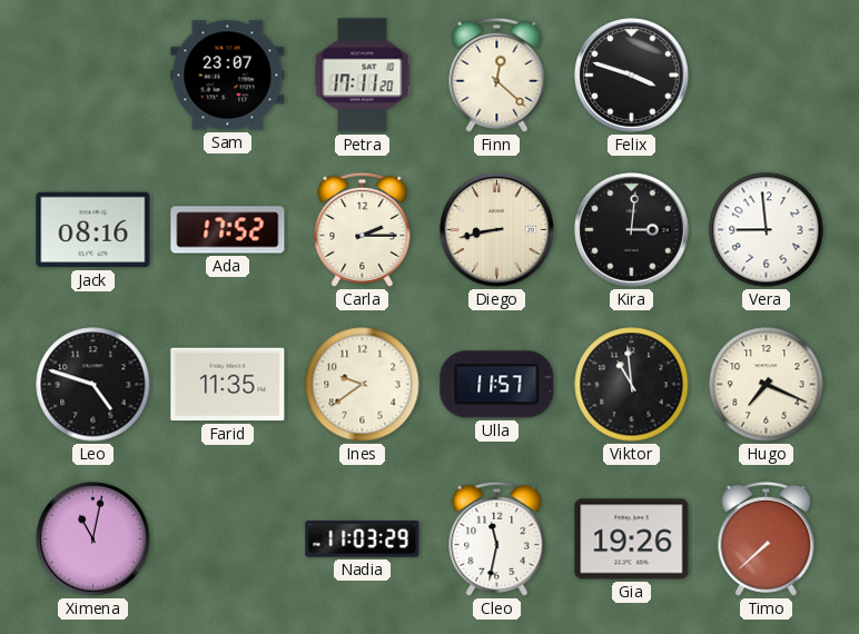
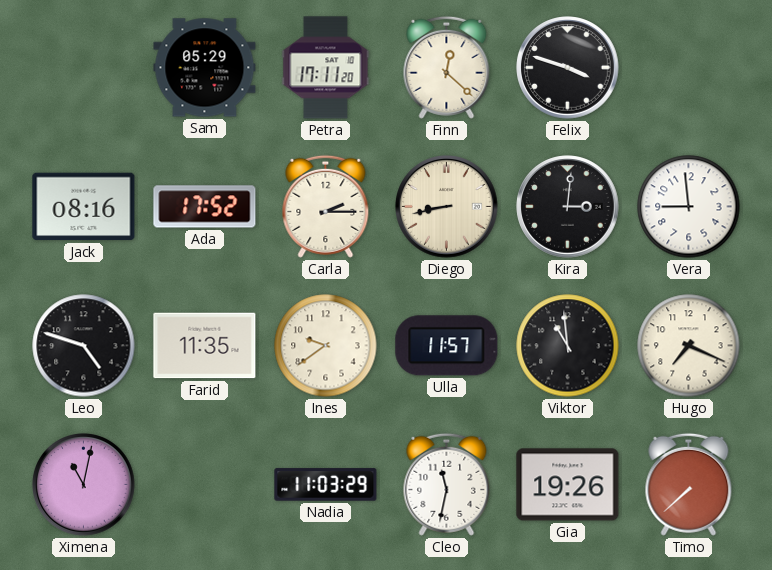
Sam: 23:07 -> 05:29 (205, 68)
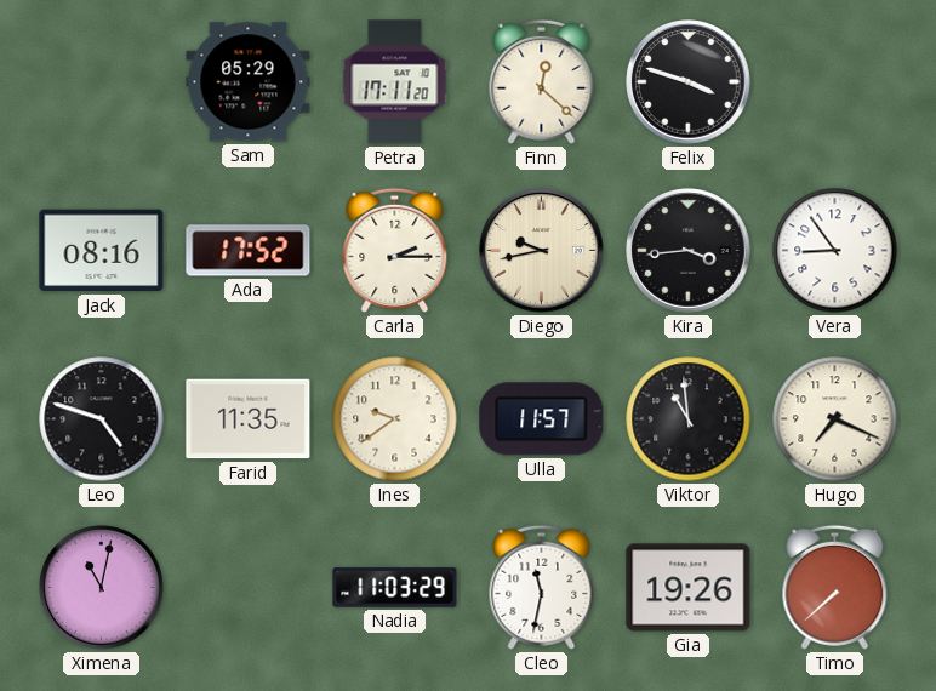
Diego: 8:43 -> 9:43 (542, 251)
Kira: 3:01 -> 3:44 (689, 251)
Vera: 8:59 -> 8:54 (835, 251)
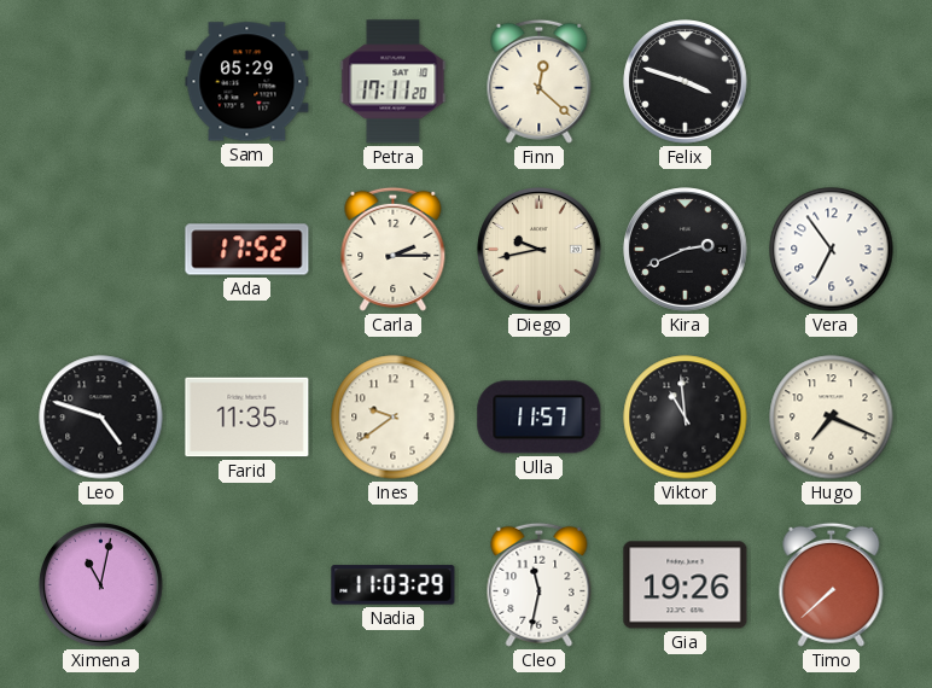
Jack: 08:16 -> none (102, 251)
Kira: 3:44 -> 2:41 (686, 250)
Vera: 8:54 -> 6:54 (832, 250)
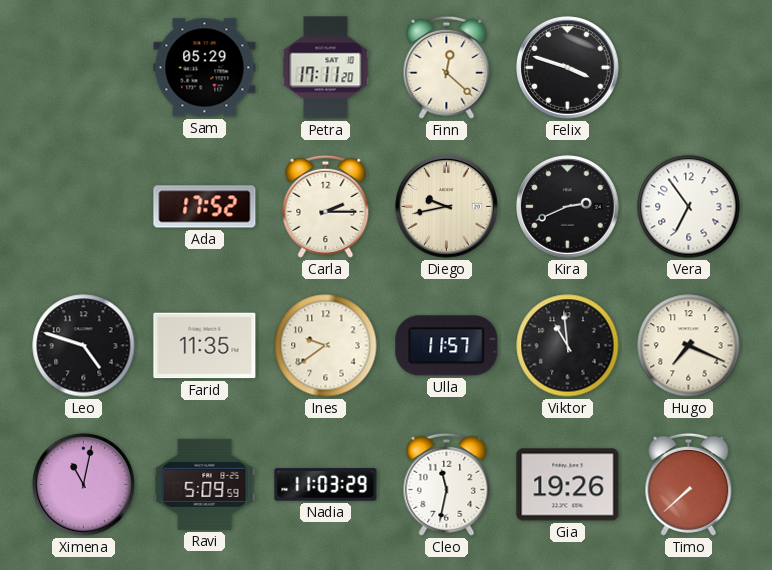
Ravi: none -> 5:09 (205, 484)
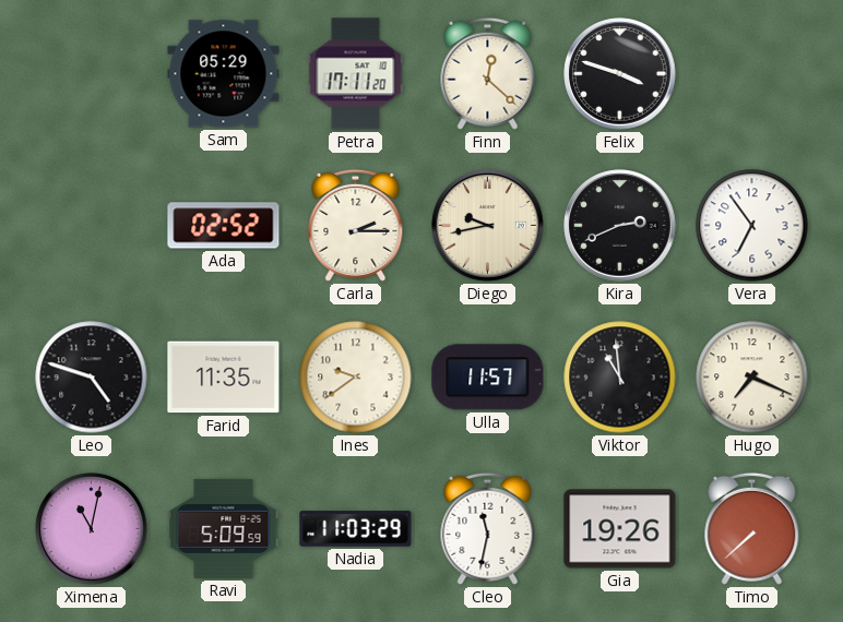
Ada: 17:52 -> 02:52 (224, 226)
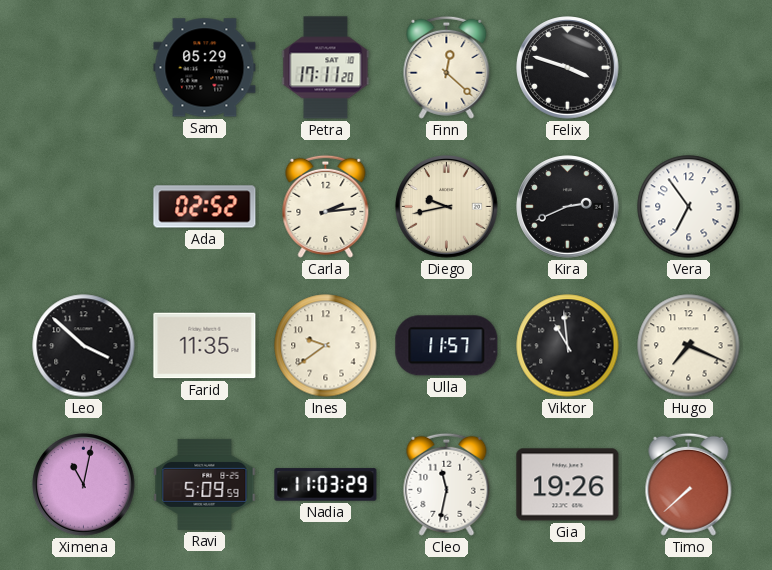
Carla: 2:15 -> 2:14 (326, 206)
Leo: 4:48 -> 3:52 (84, 346)
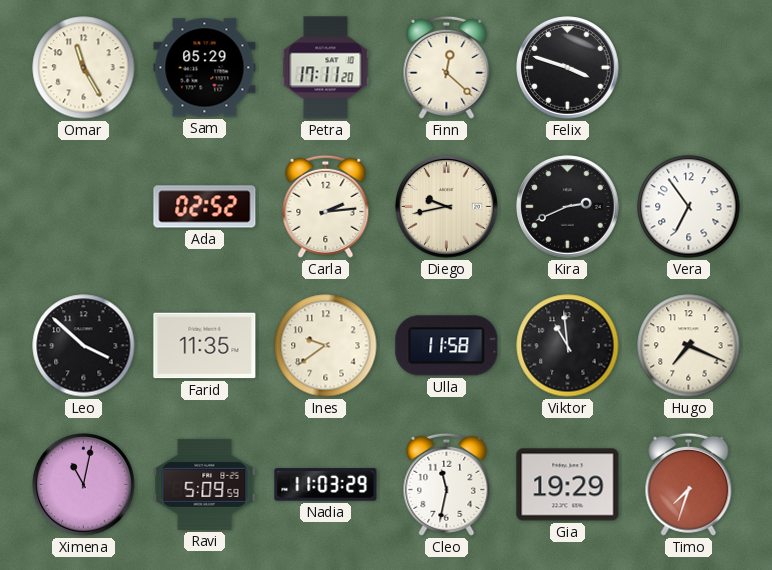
Omar: none -> 11:25 (84, 68)
Ulla: 11:57 -> 11:58 (447, 346)
Gia: 19:26 -> 19:29 (568, 485)
Timo: 7:38 -> 7:33 (689, 484)
